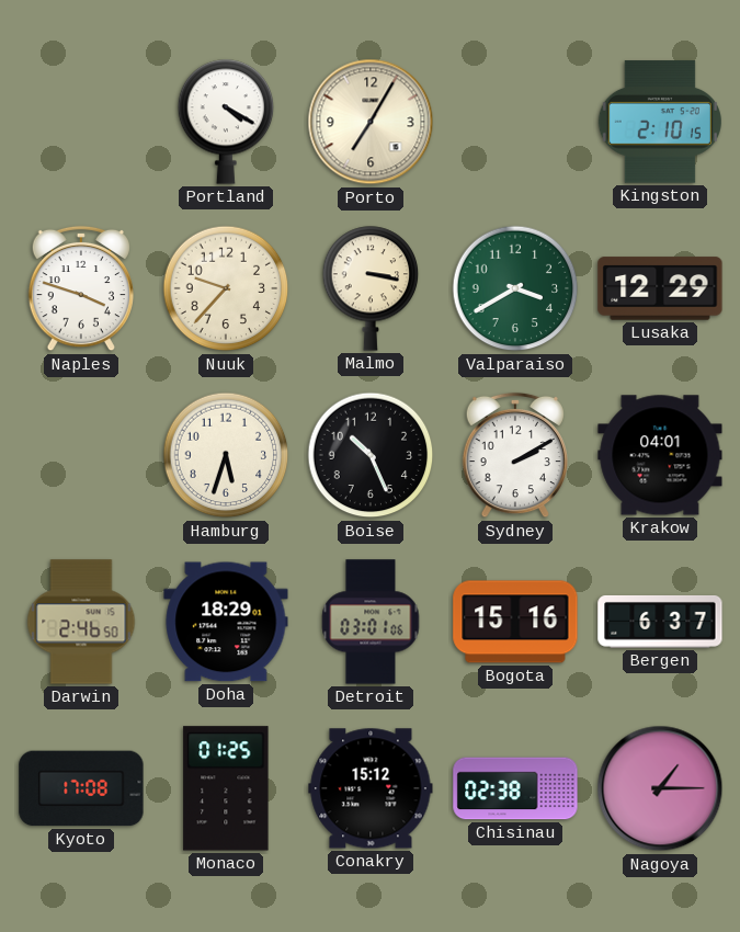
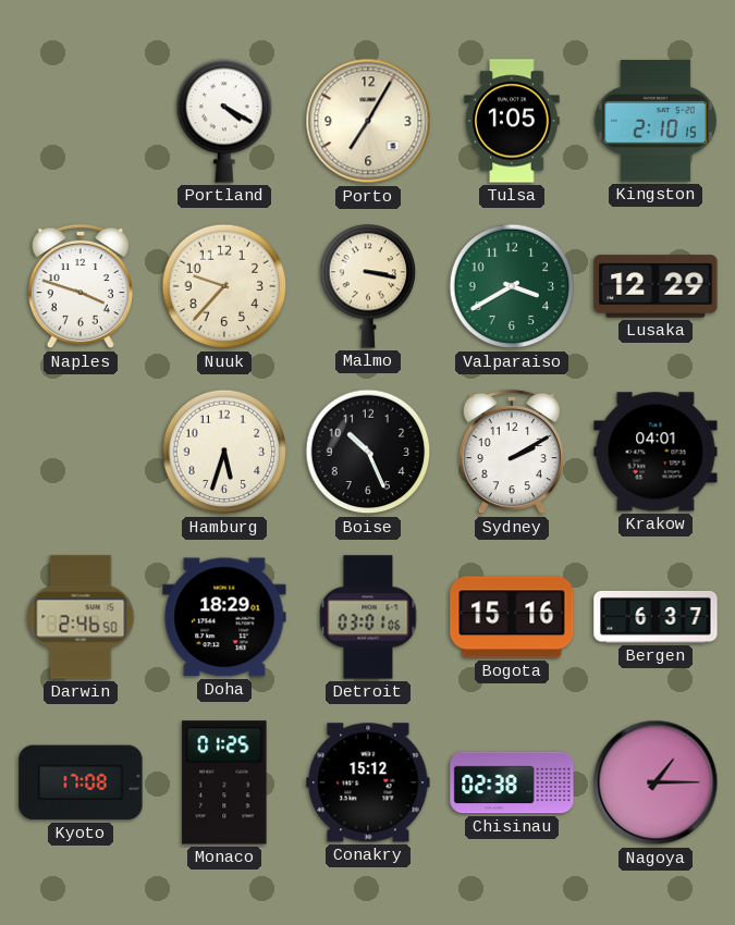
Tulsa: none -> 1:05 (512, 121)
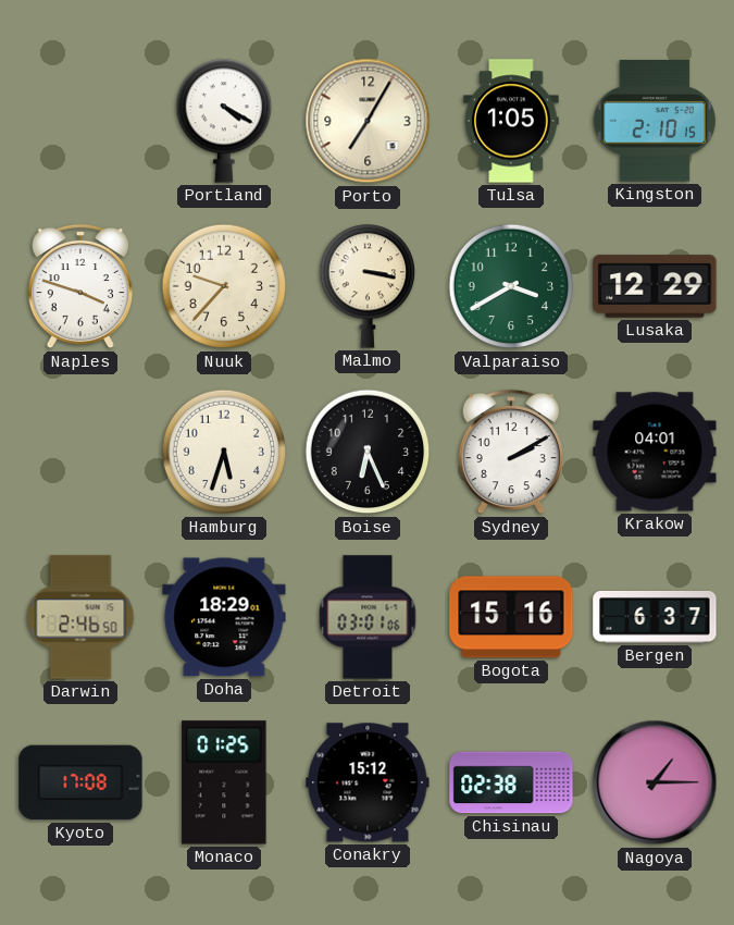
Boise: 10:26 -> 6:26 (368, 452)
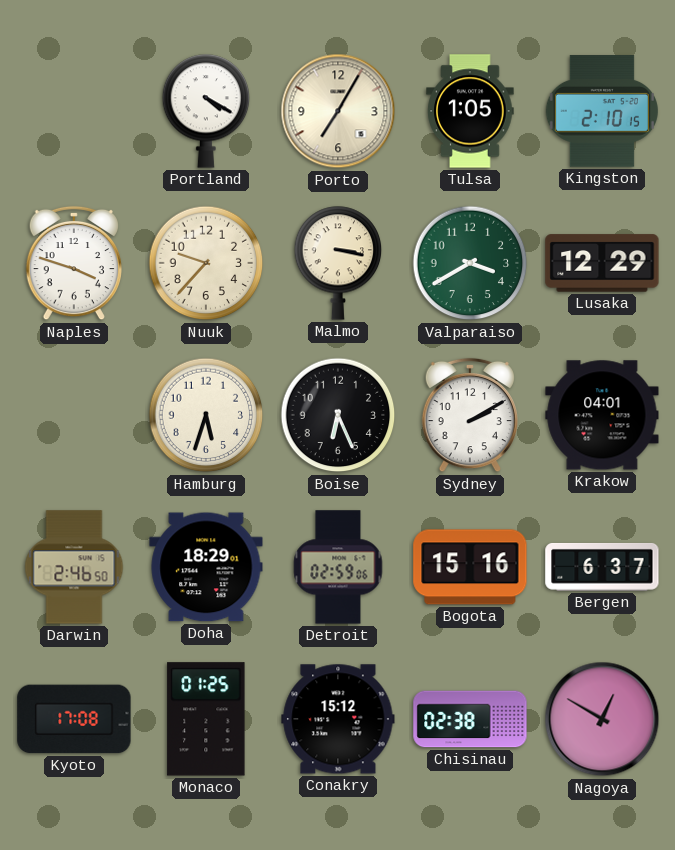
Detroit: 03:01 -> 02:59 (338, 567)
Nagoya: 1:15 -> 12:50 (602, 719)
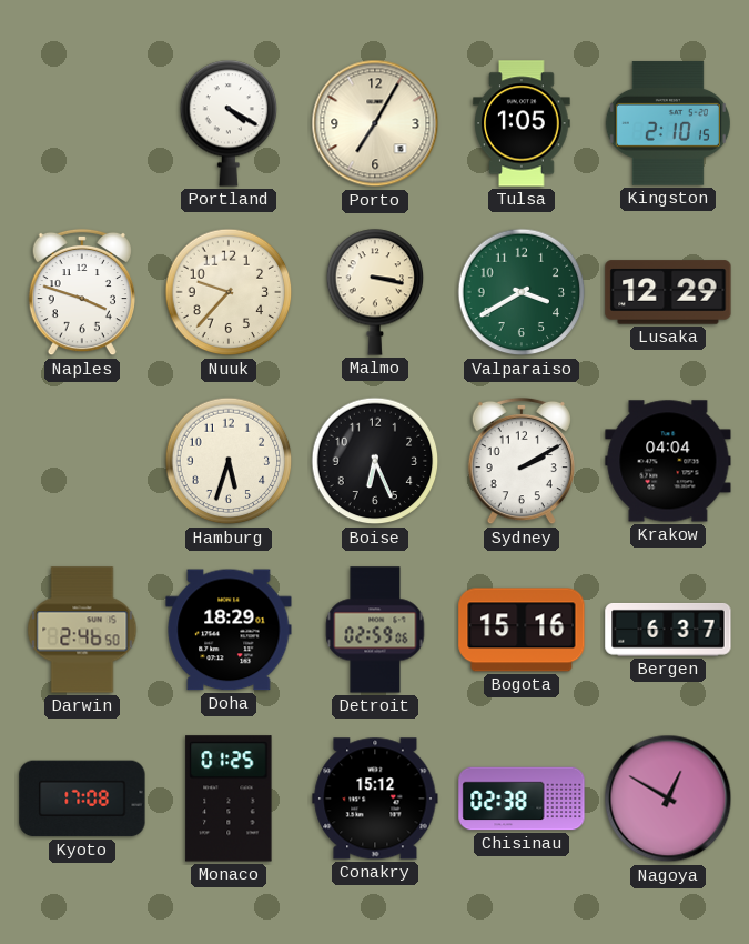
Krakow: 04:01 -> 04:04 (668, 461)
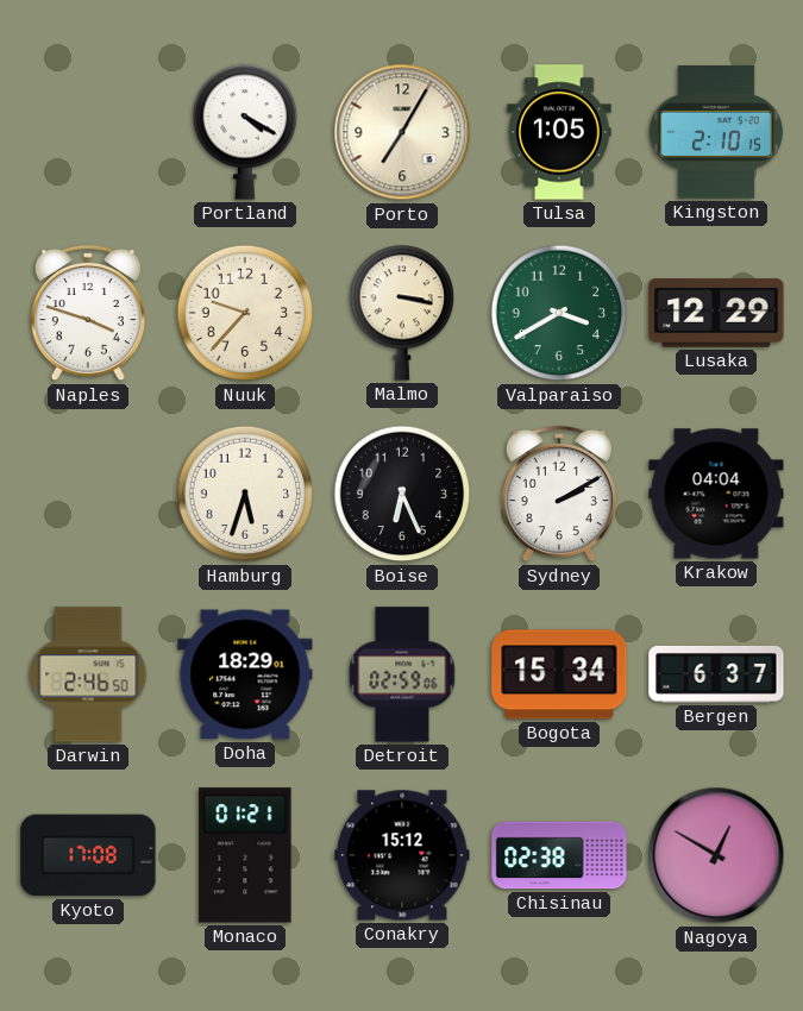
Bogota: 15:16 -> 15:34 (559, 674)
Monaco: 01:25 -> 01:21 (245, 855)
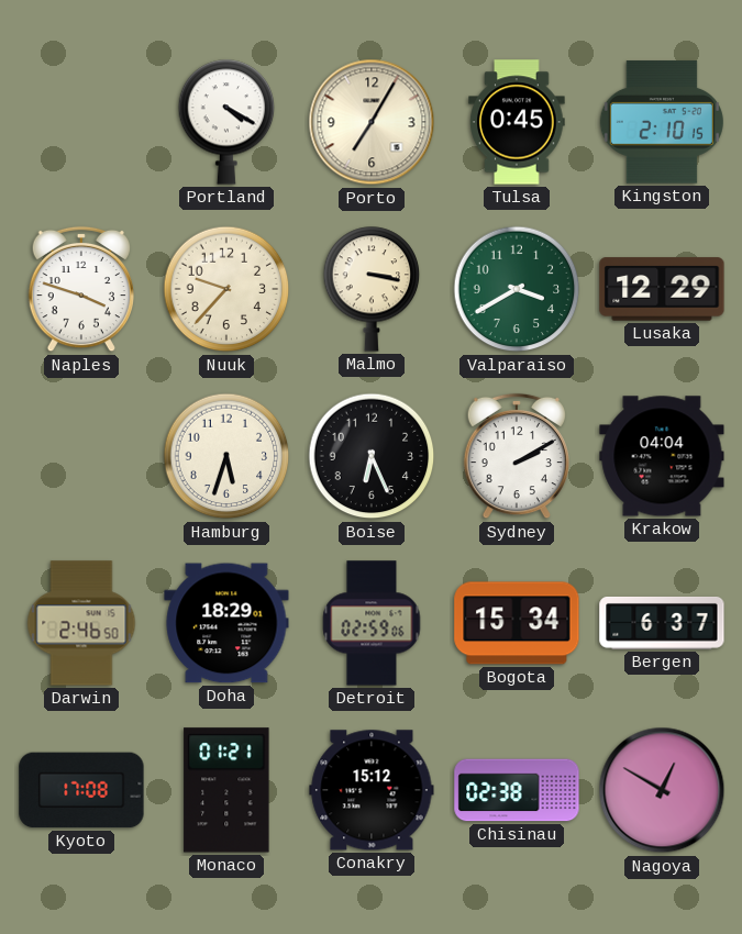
Tulsa: 1:05 -> 0:45 (517, 122)
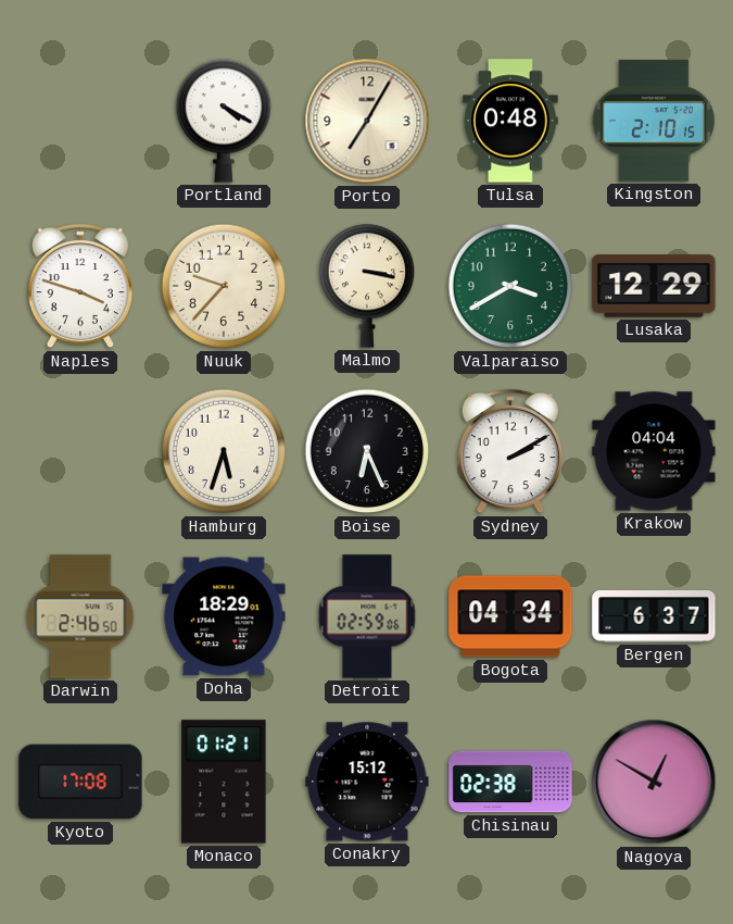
Tulsa: 0:45 -> 0:48 (510, 121)
Bogota: 15:34 -> 04:34 (510, 616)
